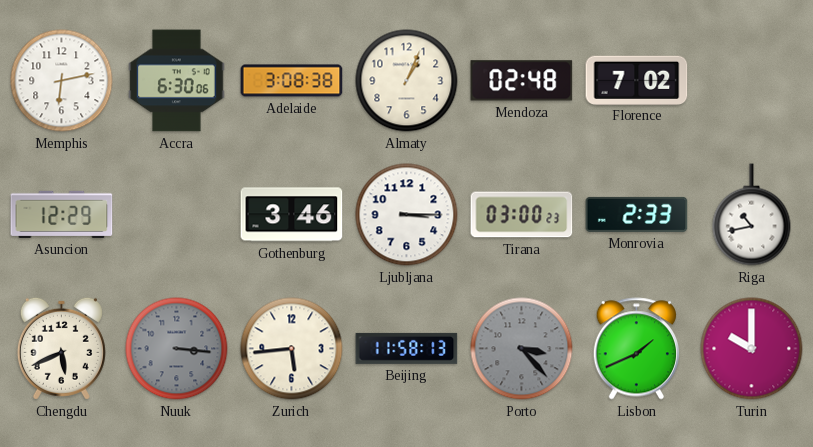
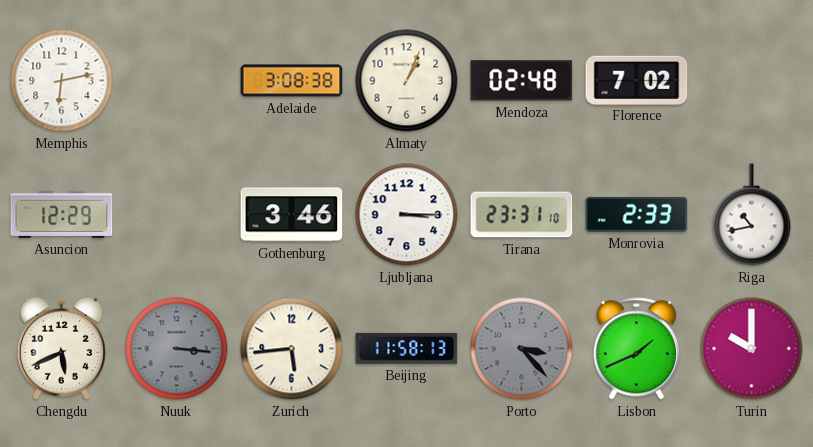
Accra: 6:30 -> none (177, 81)
Tirana: 03:00 -> 23:31 (522, 215)
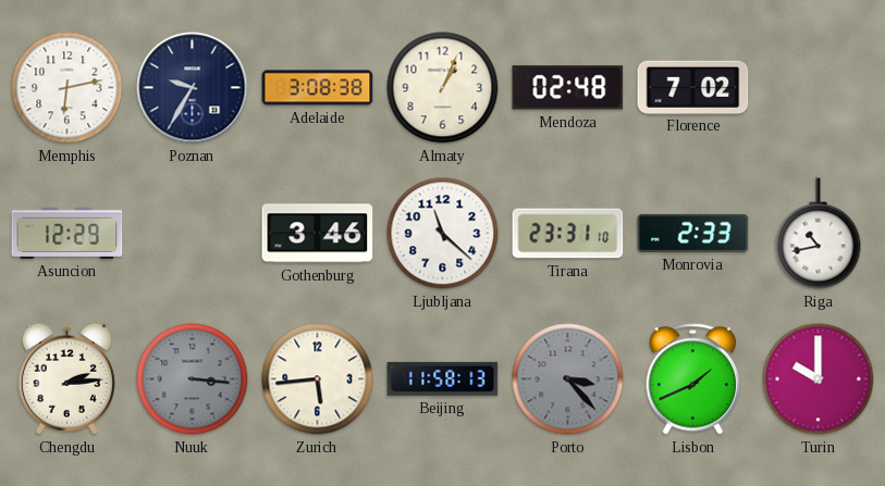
Poznan: none -> 9:35 (193, 88)
Ljubljana: 3:15 -> 11:22 (443, 234)
Chengdu: 5:41 -> 2:14 (66, 378)
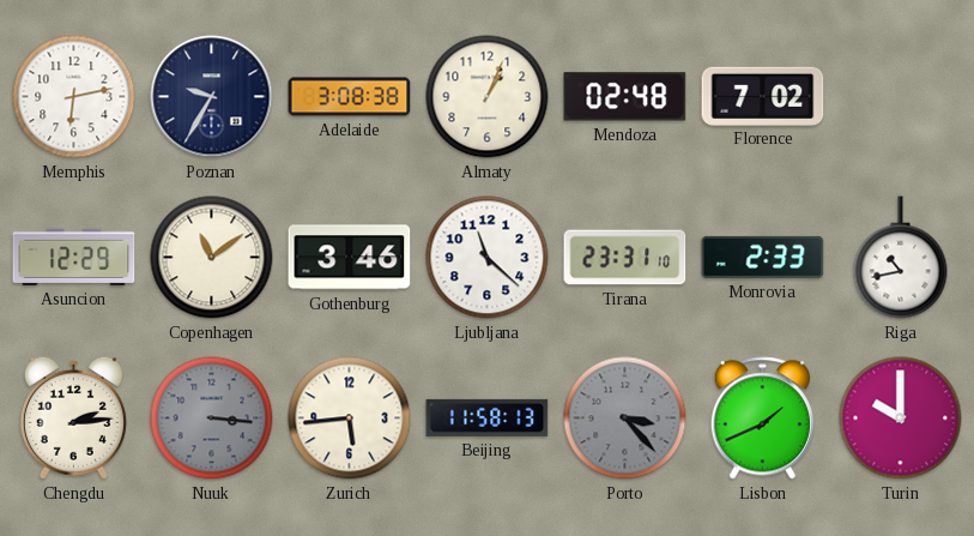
Copenhagen: none -> 11:09 (212, 258)
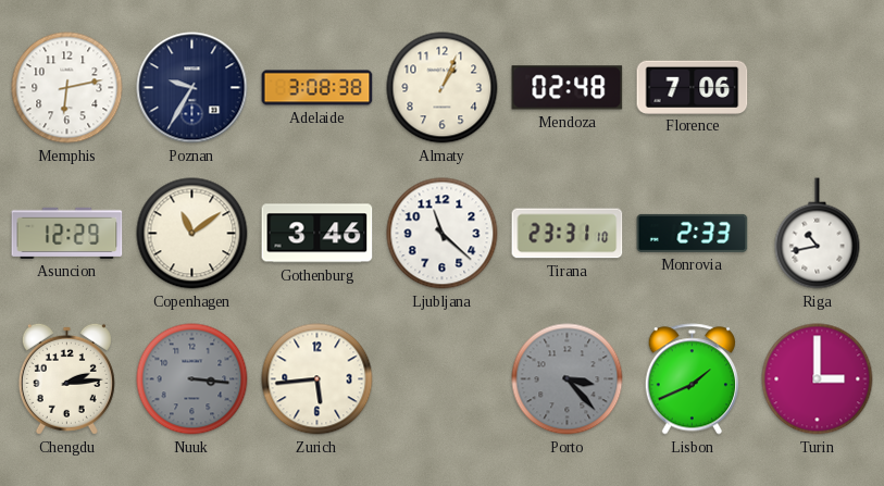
Florence: 7:02 -> 7:06 (693, 87)
Beijing: 11:58 -> none (488, 417)
Turin: 10:00 -> 3:00 (818, 379)
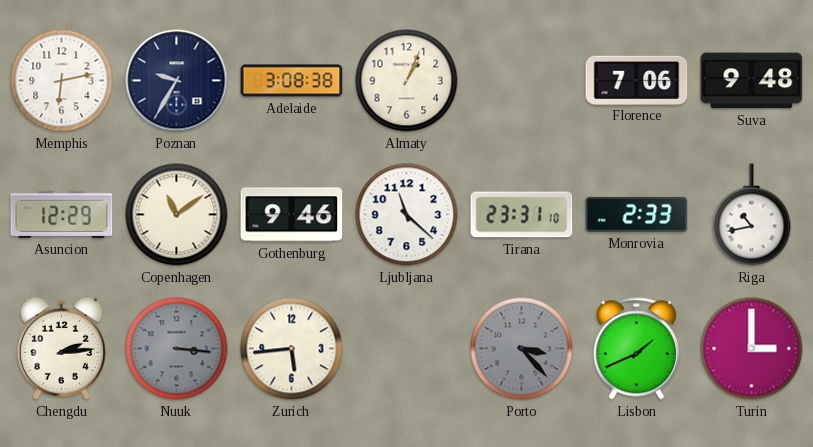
Mendoza: 02:48 -> none (568, 88)
Suva: none -> 9:48 (752, 81)
Gothenburg: 3:46 -> 9:46 (292, 215)
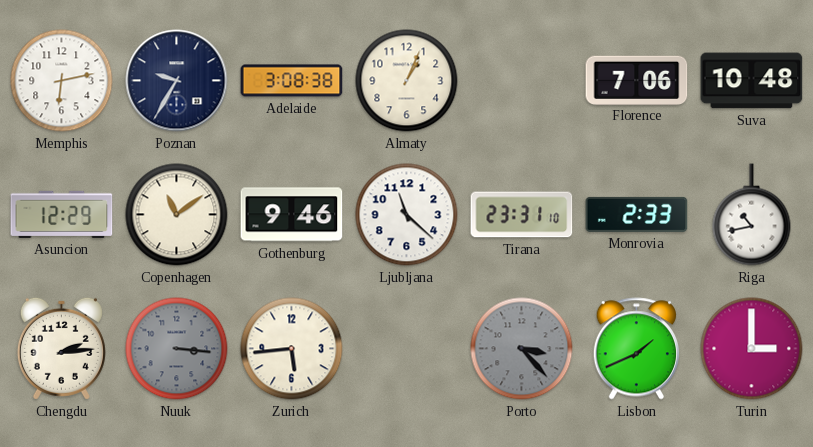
Suva: 9:48 -> 10:48 (752, 81)
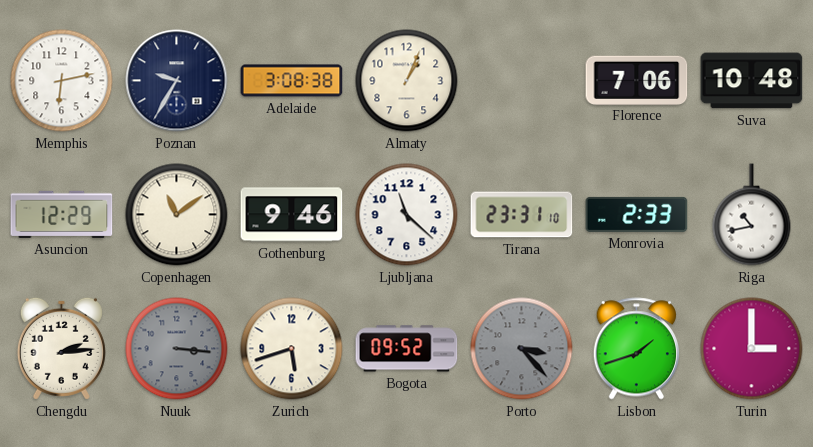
Zurich: 5:44 -> 5:42 (292, 349)
Bogota: none -> 09:52 (407, 349)
Lisbon: 1:41 -> 1:42 (636, 349)
